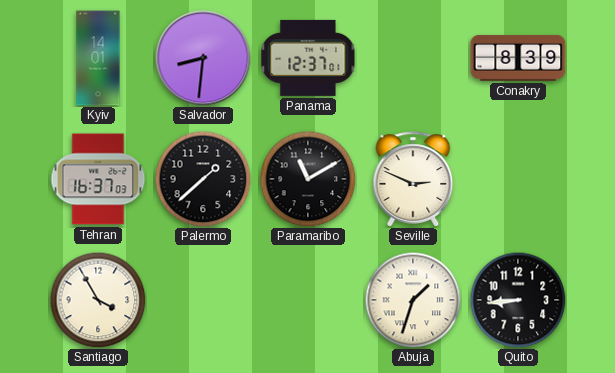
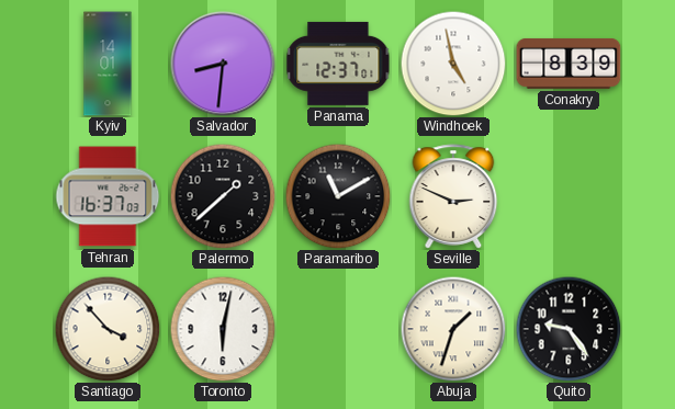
Windhoek: none -> 4:58 (453, 64)
Santiago: 3:55 -> 3:53 (108, 329)
Toronto: none -> 6:02 (223, 329)
Quito: 8:44 -> 9:24 (569, 329)
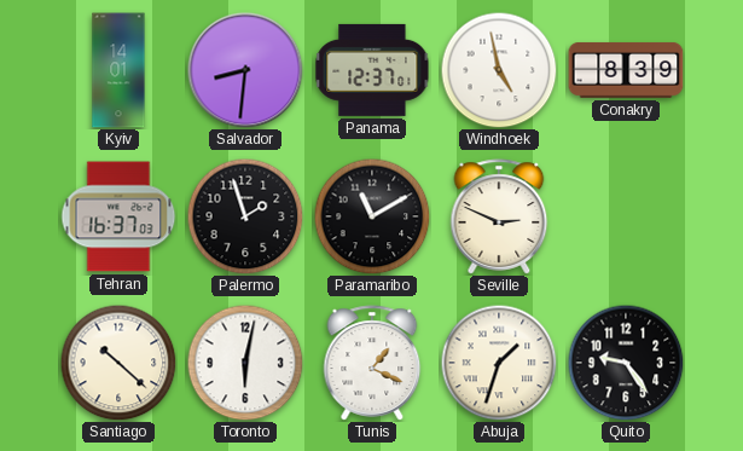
Palermo: 1:38 -> 1:57 (245, 216)
Santiago: 3:53 -> 10:22 (118, 363)
Tunis: none -> 1:19 (372, 363)
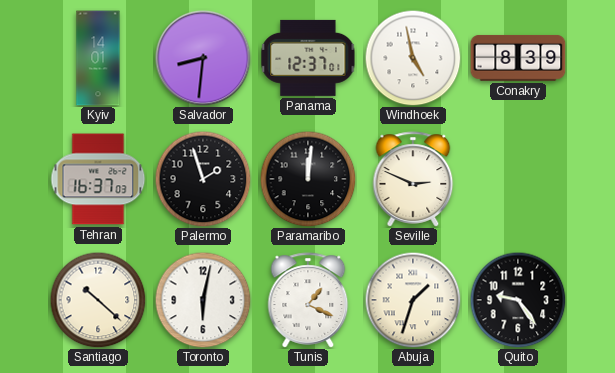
Paramaribo: 11:10 -> 12:01 (308, 179)
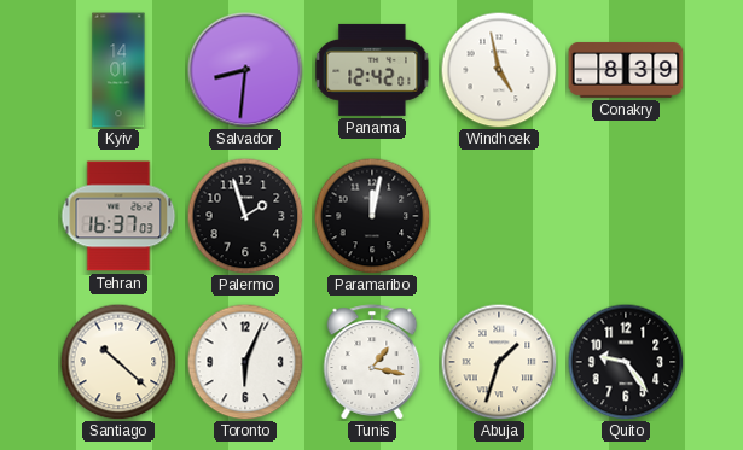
Panama: 12:37 -> 12:42 (372, 70)
Paramaribo: 12:01 -> 12:02 (372, 216)
Seville: 2:49 -> none (413, 179)
Toronto: 6:02 -> 6:04 (245, 362)
Tunis: 1:19 -> 1:17 (372, 362)
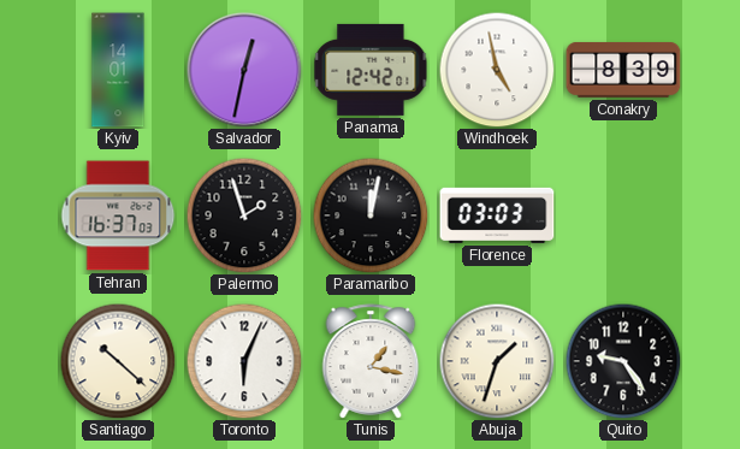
Salvador: 8:31 -> 12:32 (244, 70)
Florence: none -> 03:03 (497, 215)
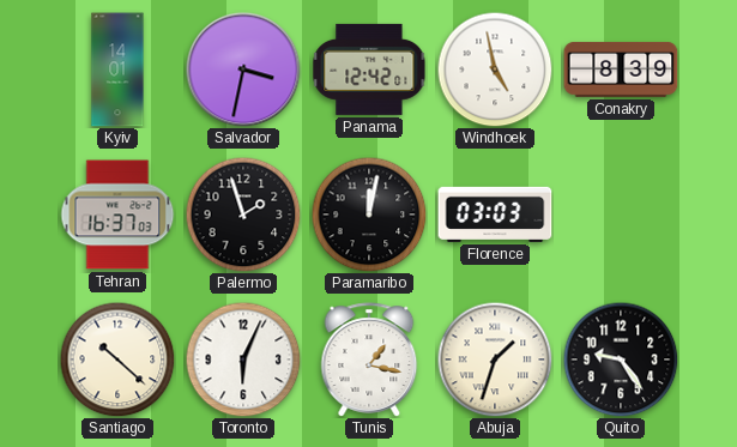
Salvador: 12:32 -> 3:32 (243, 70)
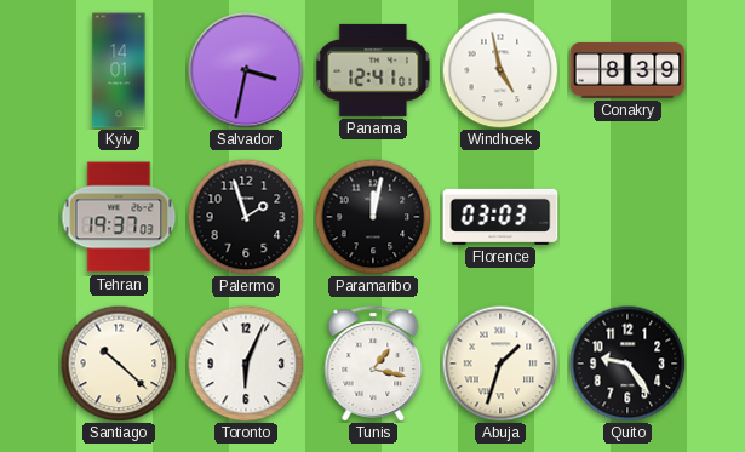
Panama: 12:42 -> 12:41 (373, 70)
Tehran: 16:37 -> 19:37 (119, 217)
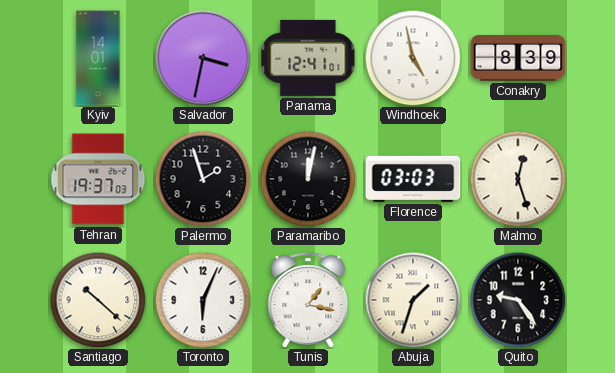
Malmo: none -> 12:27 (518, 179)
